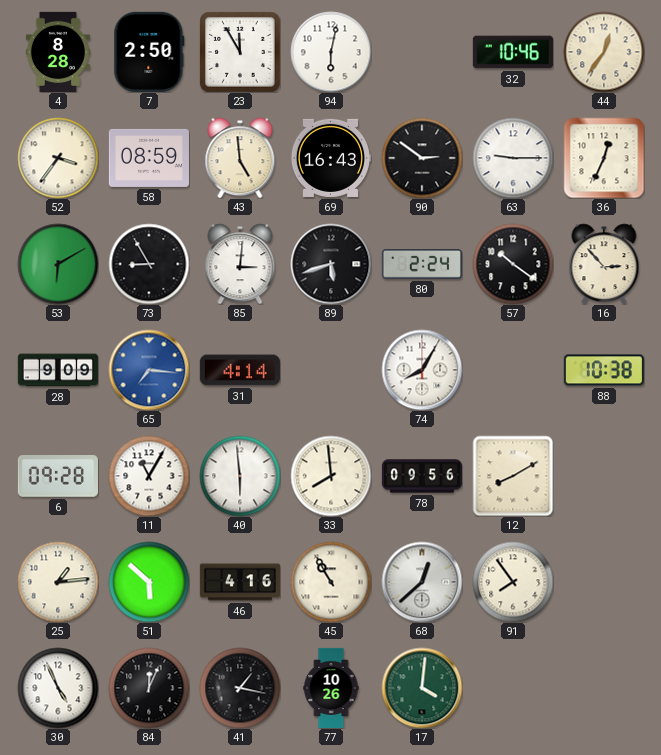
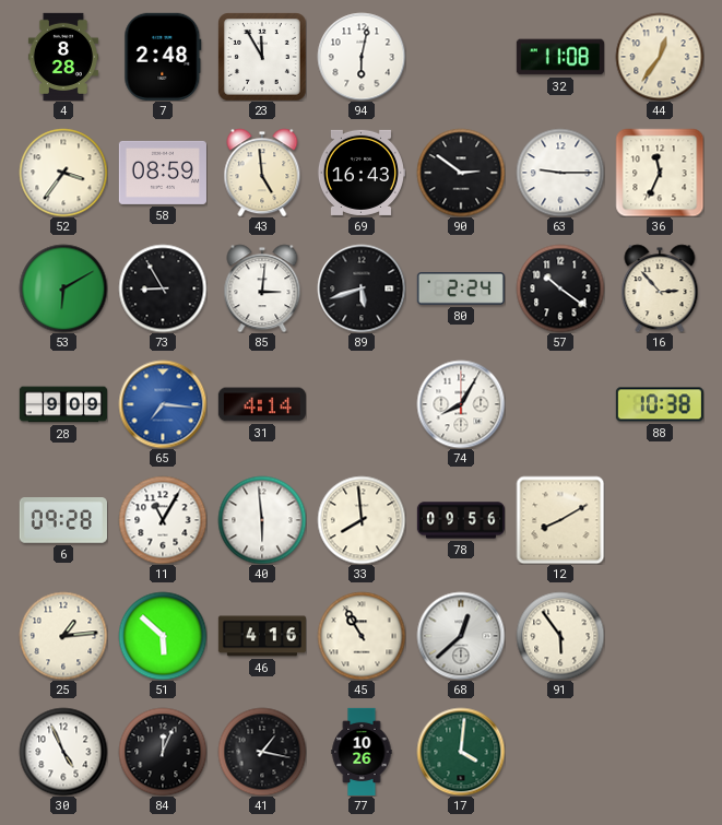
7: 2:50 -> 2:48 (163, 57)
32: 10:46 -> 11:08 (560, 57)
36: 12:34 -> 11:34 (660, 173)
91: 7:54 -> 5:54 (560, 636)
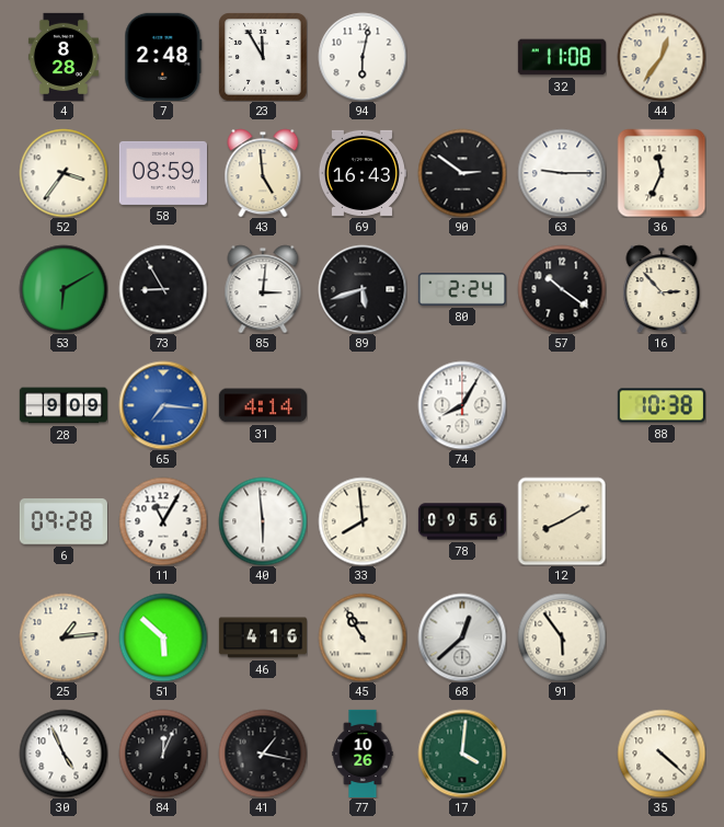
35: none -> 4:22 (662, 754)
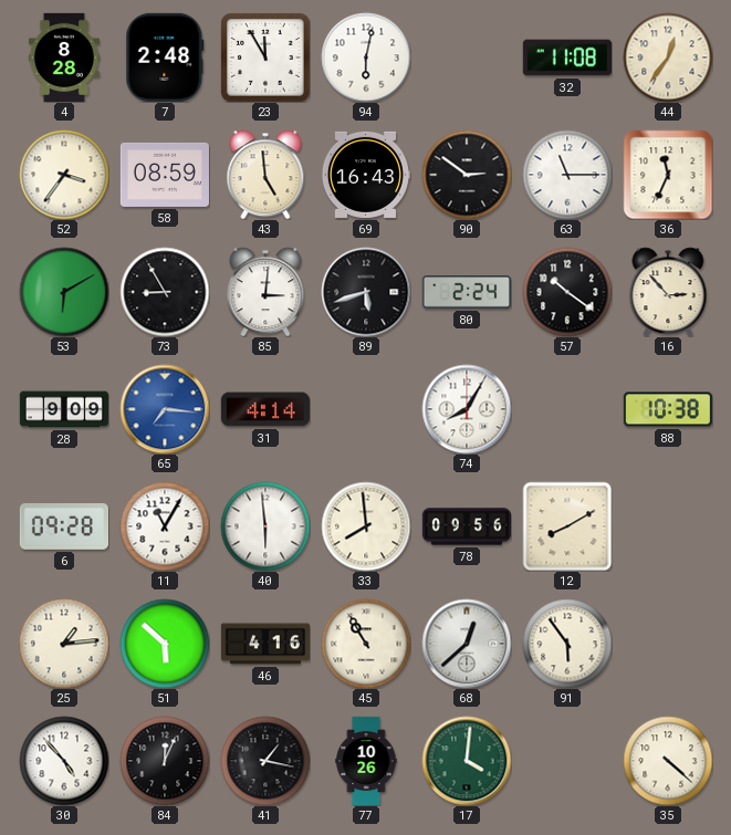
63: 9:15 -> 11:15 (567, 175)
30: 4:56 -> 4:53 (64, 761)
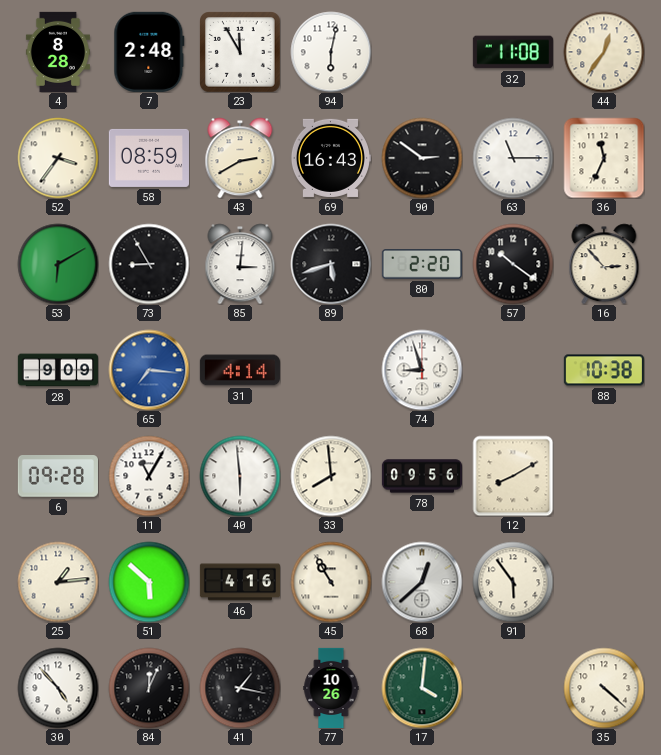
43: 4:59 -> 2:40 (240, 158)
80: 2:24 -> 2:20 (422, 265)
74: 8:05 -> 8:57 (422, 370)
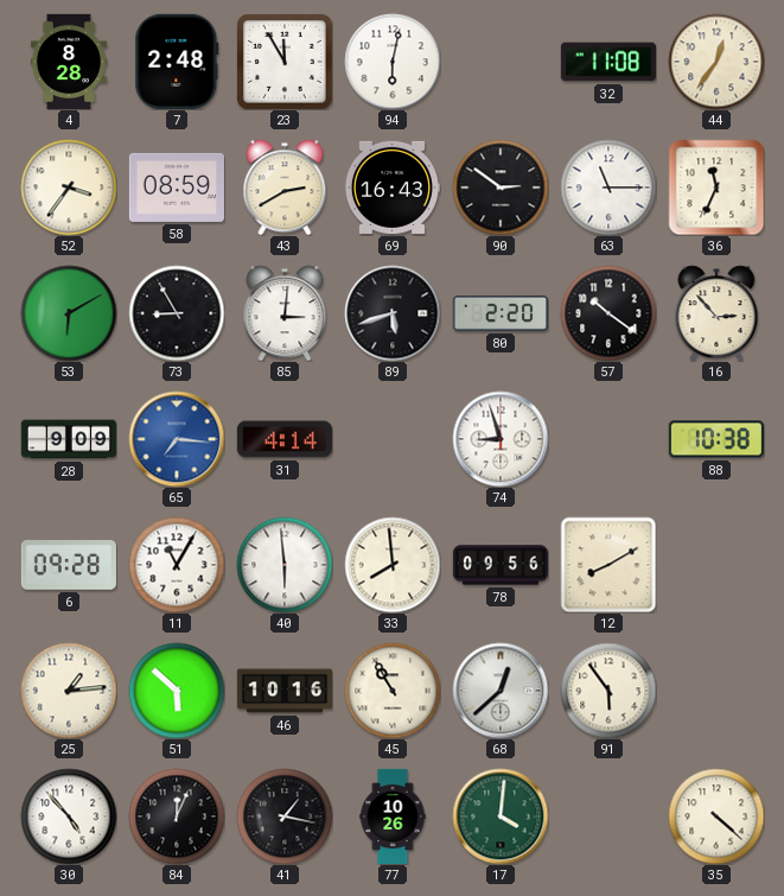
46: 4:16 -> 10:16 (283, 691)
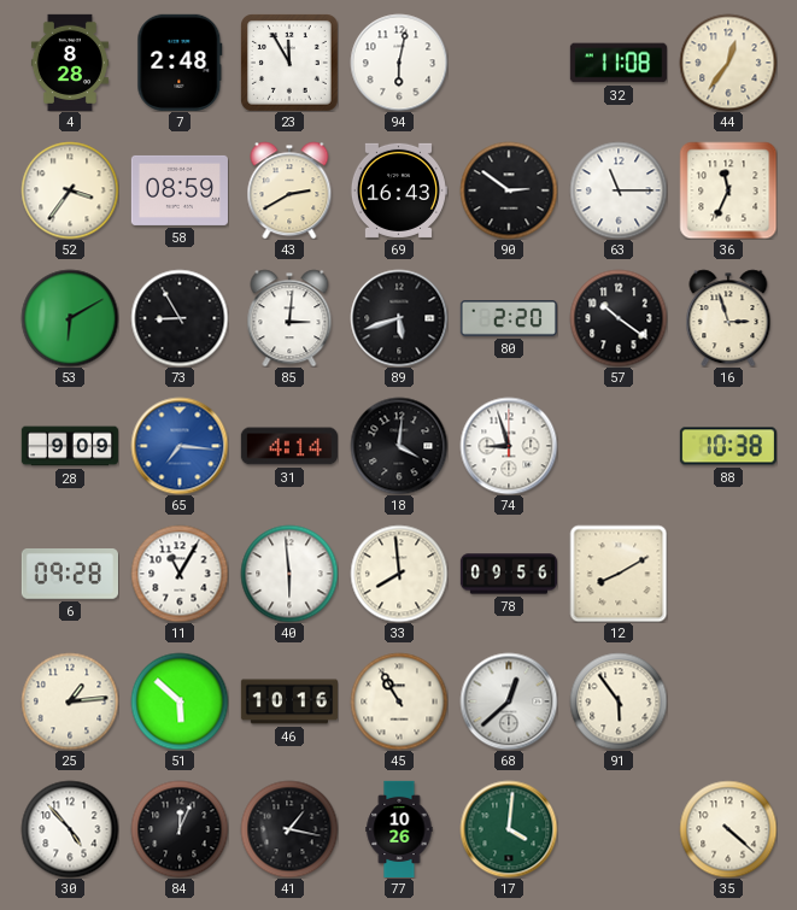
16: 2:53 -> 2:57 (728, 318)
18: none -> 4:01 (399, 446)
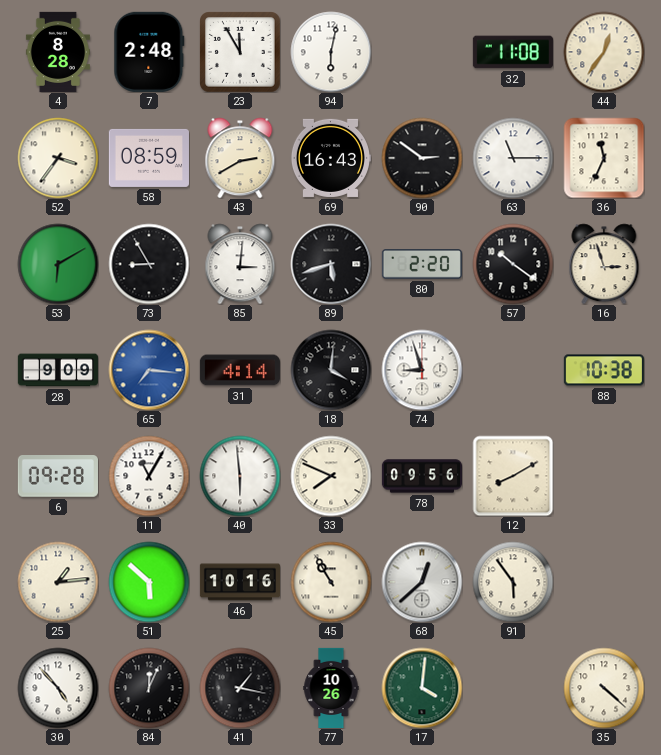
33: 7:59 -> 7:49 (331, 476)
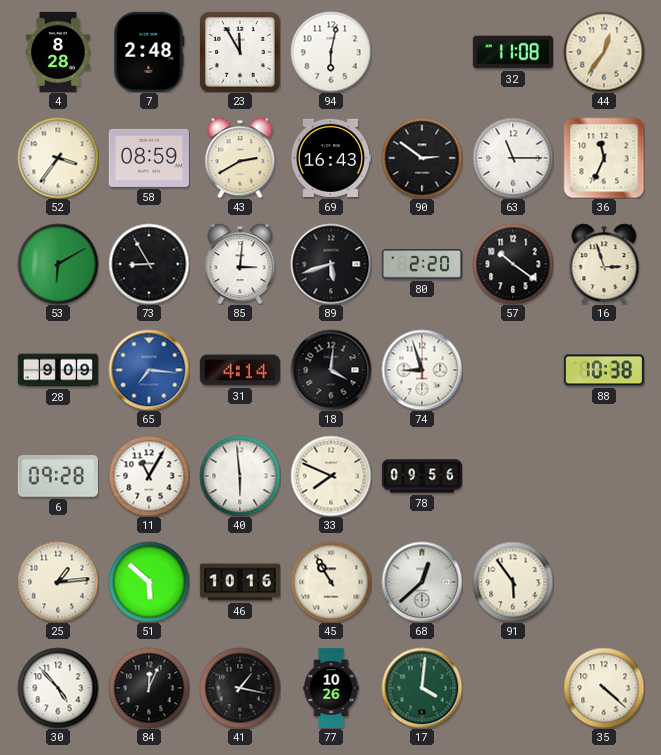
12: 8:10 -> none (513, 476)
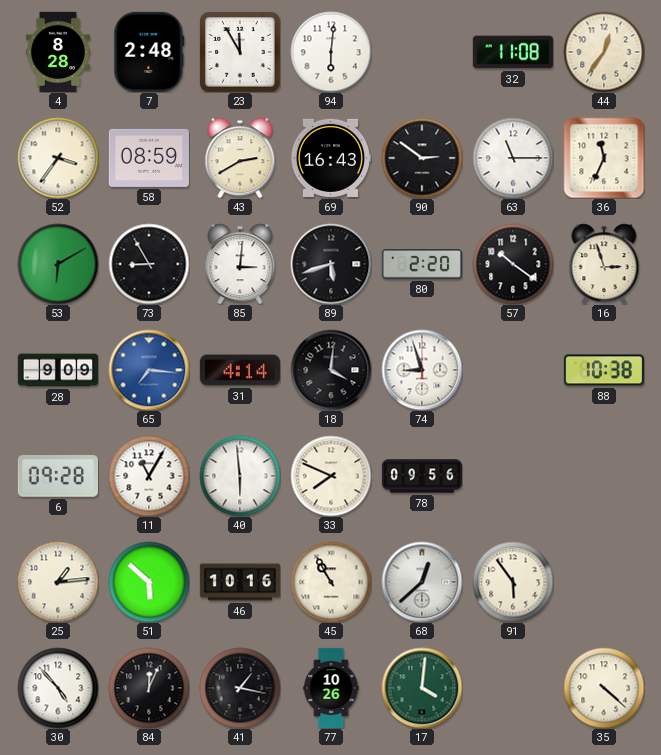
94: 6:02 -> 6:01 (331, 52)
